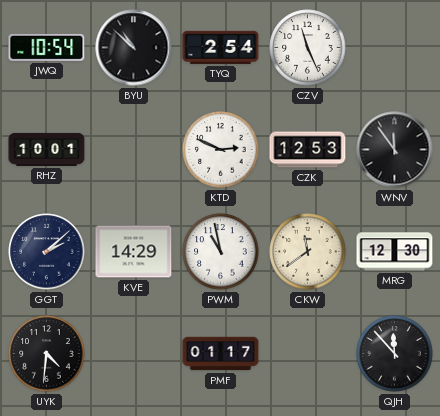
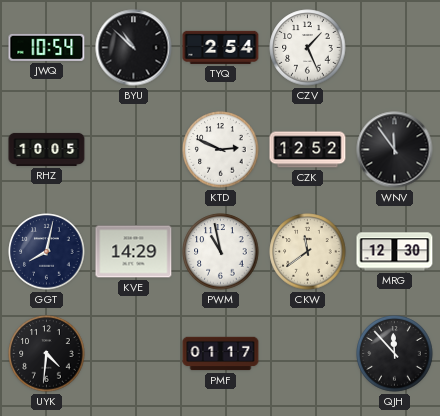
CZV: 11:26 -> 1:26 (308, 48)
RHZ: 10:01 -> 10:05 (47, 149)
CZK: 12:53 -> 12:52 (308, 150)
GGT: 2:08 -> 8:02 (47, 252)
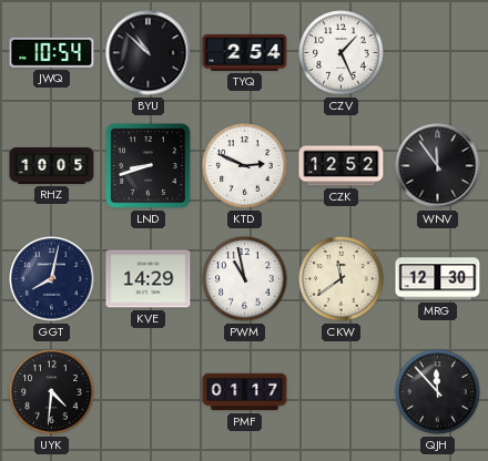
LND: none -> 8:42 (149, 166)
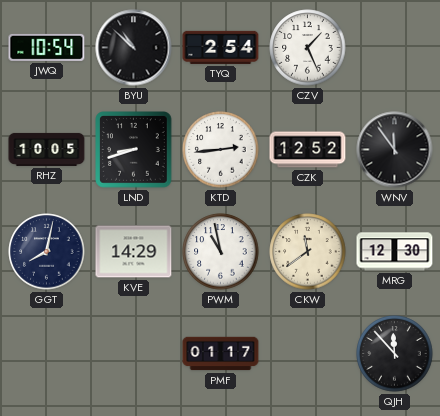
KTD: 2:49 -> 2:44 (221, 150)
UYK: 4:31 -> none (52, 392)
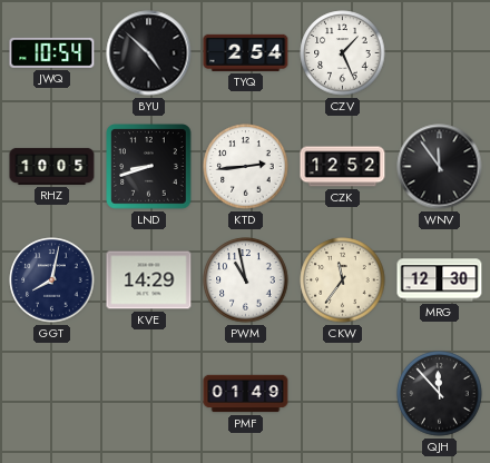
BYU: 10:52 -> 4:52 (149, 53)
CKW: 11:39 -> 11:36 (343, 280)
PMF: 01:17 -> 01:49 (246, 394)
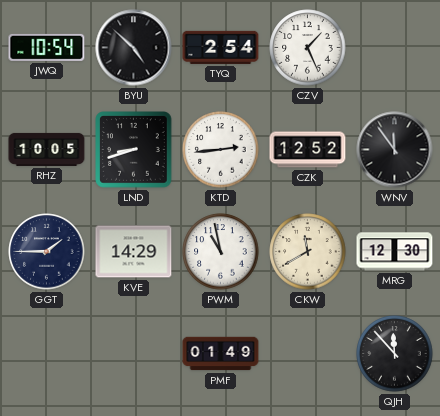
GGT: 8:02 -> 1:45 (47, 252)
CKW: 11:36 -> 11:40 (308, 252)
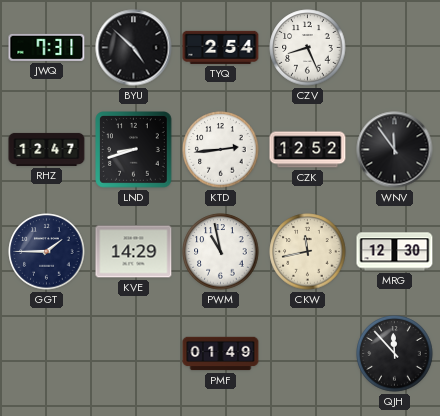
JWQ: 10:54 -> 7:31 (47, 47)
CZV: 1:26 -> 8:26 (308, 48)
RHZ: 10:05 -> 12:47 (47, 149)
CKW: 11:40 -> 11:43 (308, 252)
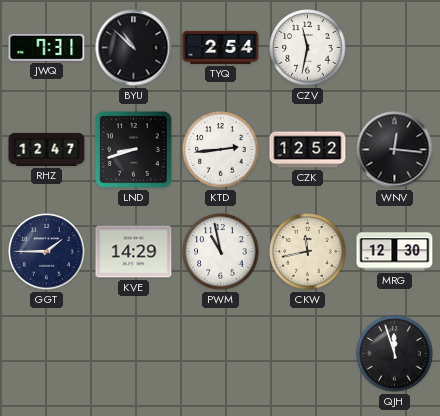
BYU: 4:52 -> 10:52 (134, 48)
CZV: 8:26 -> 11:32 (308, 48)
WNV: 11:54 -> 12:16 (395, 150)
PMF: 01:49 -> none (221, 354)
QJH: 11:53 -> 11:57 (395, 354)
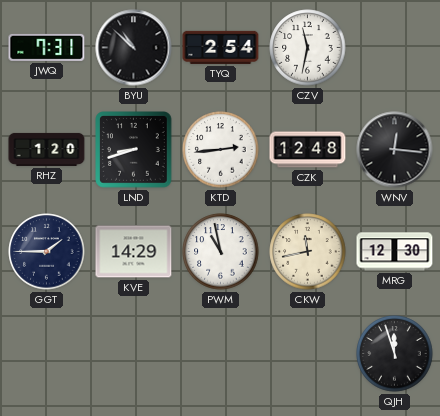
RHZ: 12:47 -> 1:20 (47, 149)
CZK: 12:52 -> 12:48 (308, 150)
